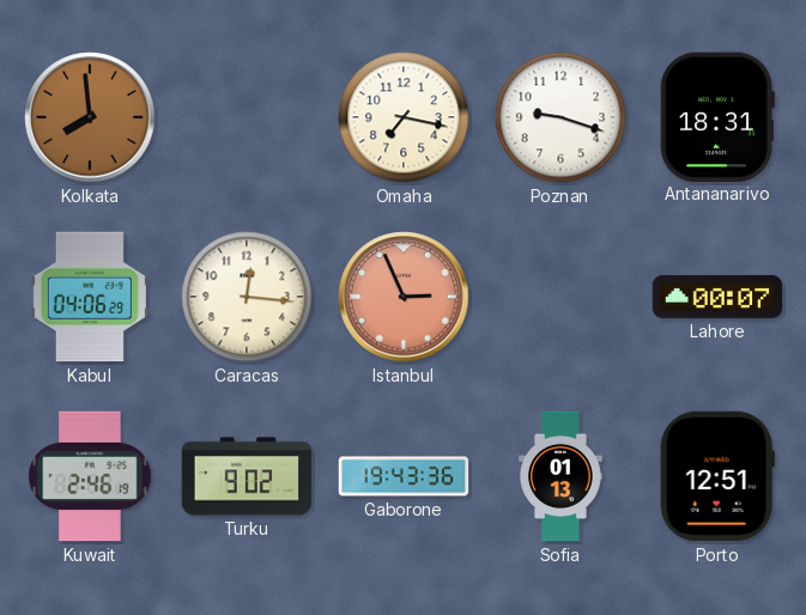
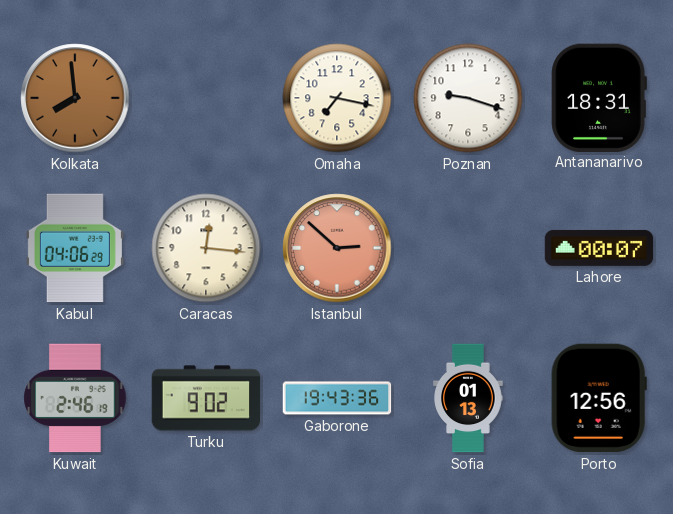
Istanbul: 2:56 -> 2:52 (337, 248)
Porto: 12:51 -> 12:56 (599, 398)
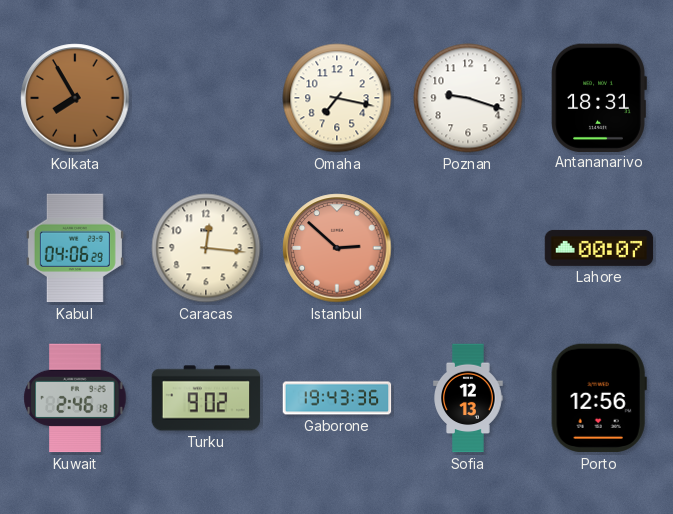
Kolkata: 7:59 -> 7:55 (75, 98)
Sofia: 01:13 -> 12:13 (468, 398)
